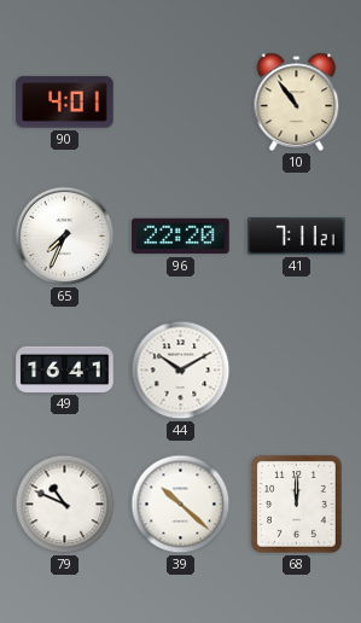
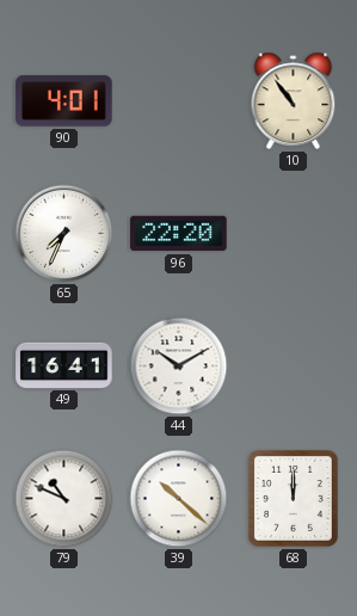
41: 7:11 -> none (297, 237)
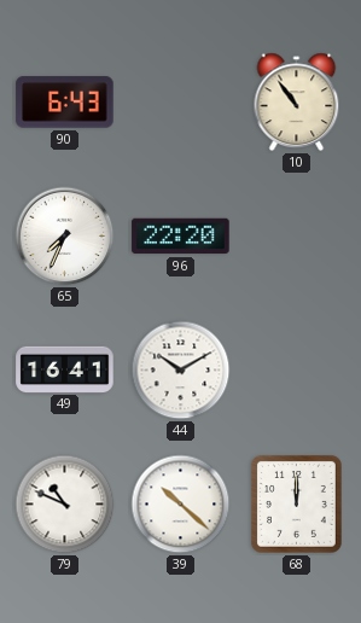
90: 4:01 -> 6:43 (65, 103)
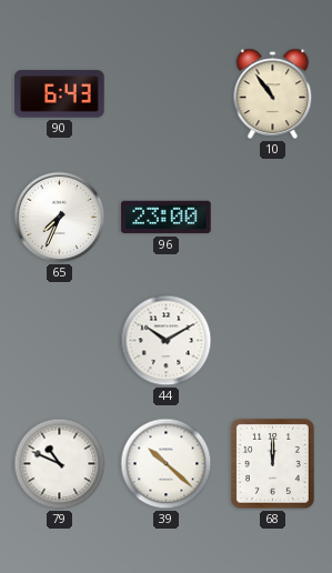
96: 22:20 -> 23:00 (167, 218)
49: 16:41 -> none (65, 369)
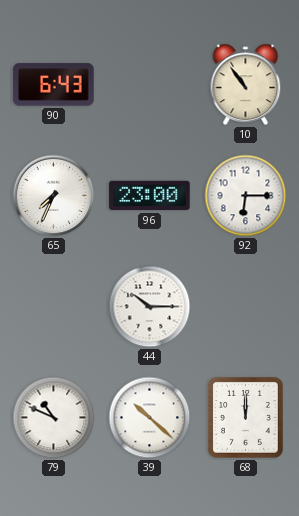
92: none -> 6:15 (246, 196)
44: 10:10 -> 10:15 (150, 307)
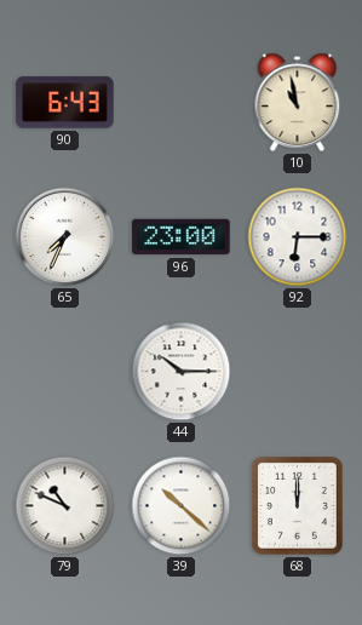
10: 10:54 -> 10:58 (298, 103)
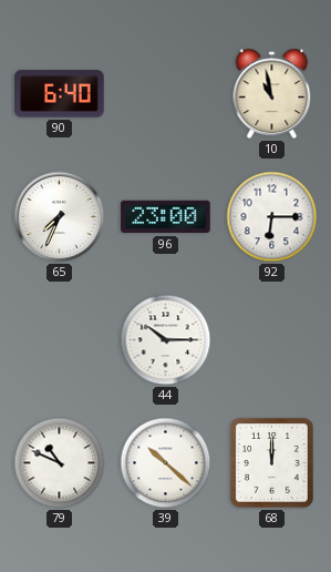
90: 6:43 -> 6:40 (60, 94)
